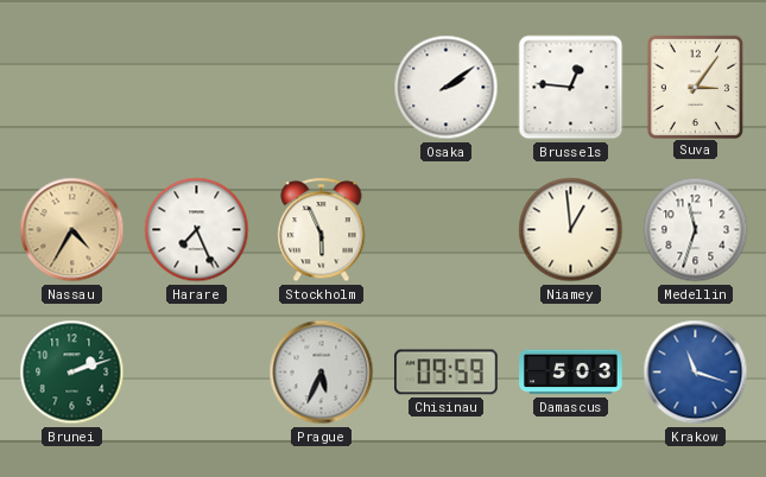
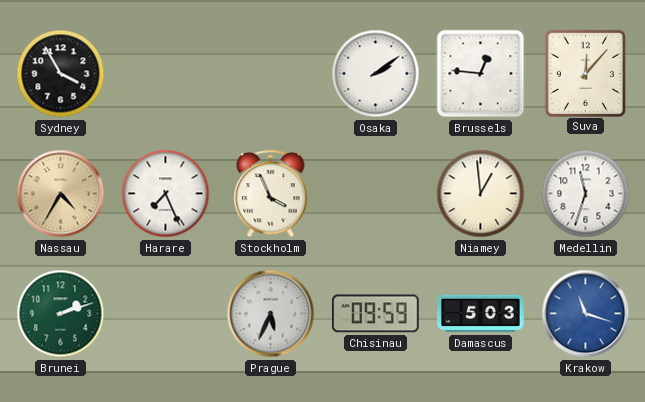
Sydney: none -> 3:55 (61, 74)
Suva: 3:06 -> 12:07 (585, 73)
Stockholm: 5:56 -> 3:56 (271, 194)
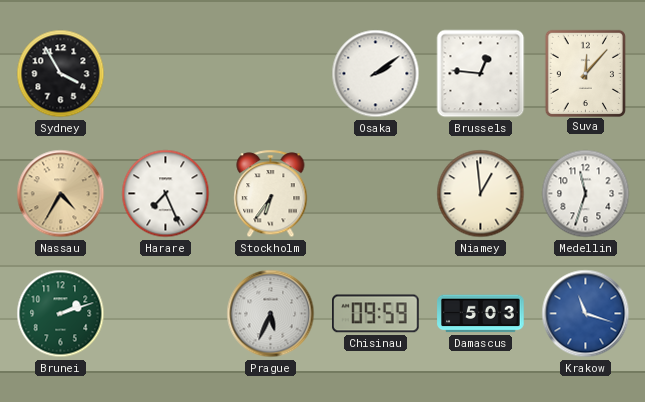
Stockholm: 3:56 -> 6:36 (271, 194)
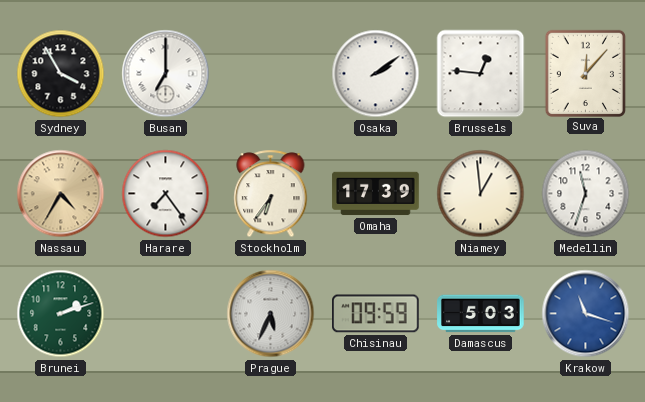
Busan: none -> 7:00 (166, 74)
Harare: 7:26 -> 7:24 (166, 194)
Omaha: none -> 17:39 (376, 194)
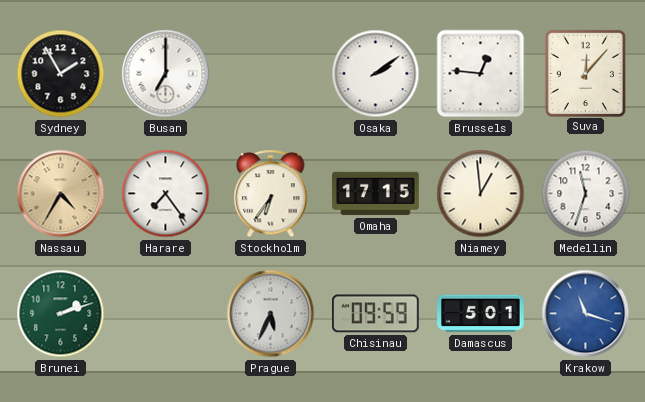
Sydney: 3:55 -> 1:55 (61, 74)
Omaha: 17:39 -> 17:15 (376, 194)
Damascus: 5:03 -> 5:01 (481, 314)
